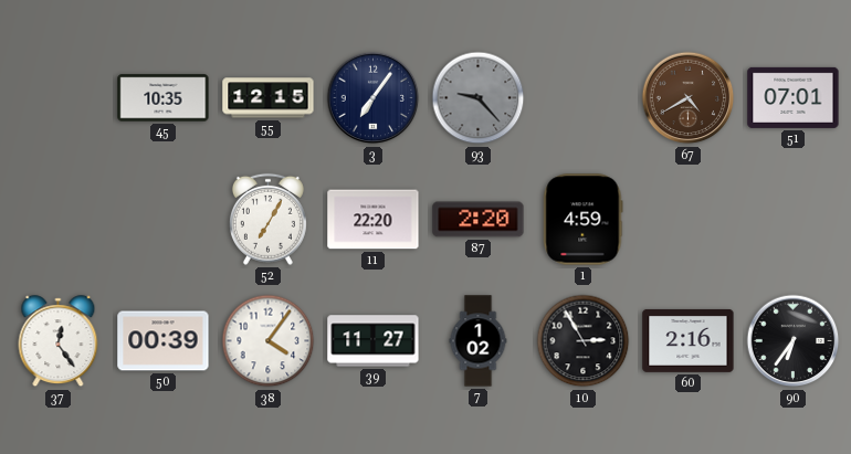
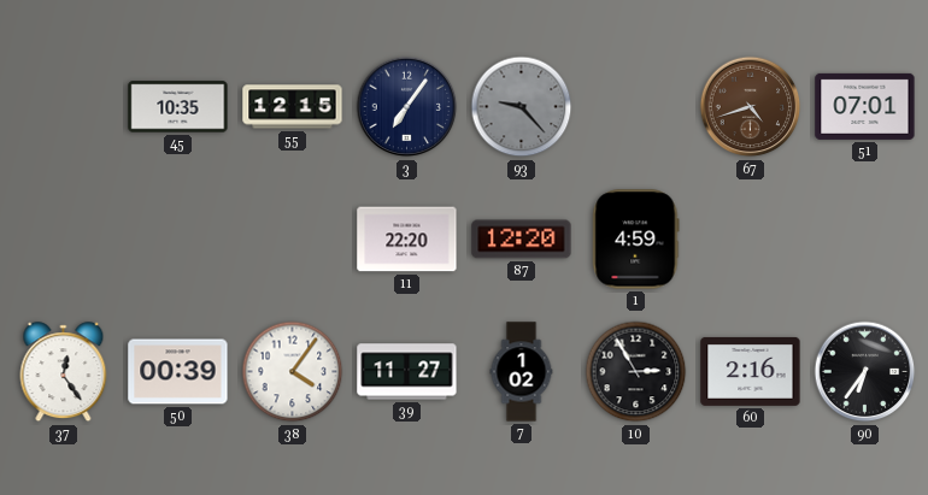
67: 4:40 -> 4:42 (751, 107)
52: 7:05 -> none (267, 219)
87: 2:20 -> 12:20 (522, 240)
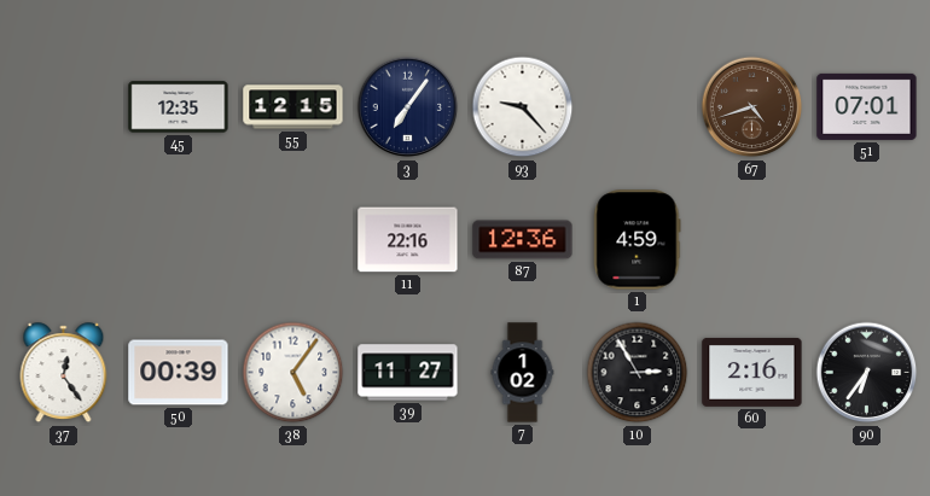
45: 10:35 -> 12:35 (179, 107)
93 dial: grey -> white (523, 107)
11: 22:20 -> 22:16 (408, 240)
87: 12:20 -> 12:36 (523, 240)
38: 4:06 -> 5:06 (293, 373)
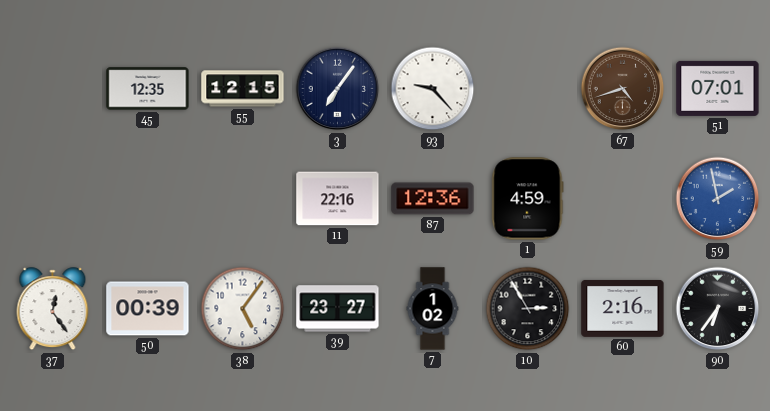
59: none -> 1:58 (718, 199)
39: 11:27 -> 23:27 (338, 309)
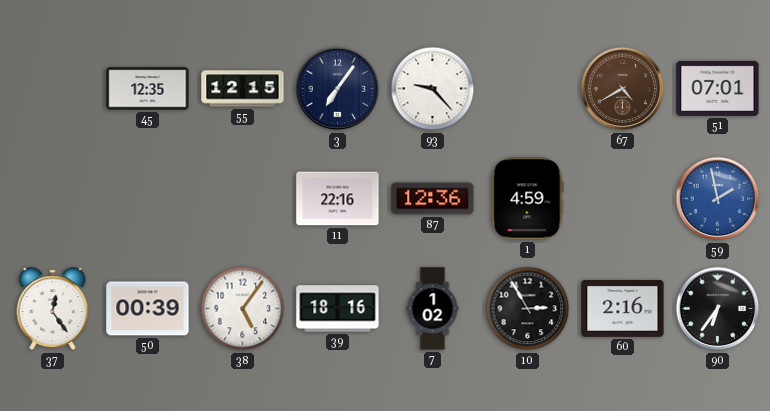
67: 4:42 -> 4:40 (623, 89)
39: 23:27 -> 18:16 (338, 309)
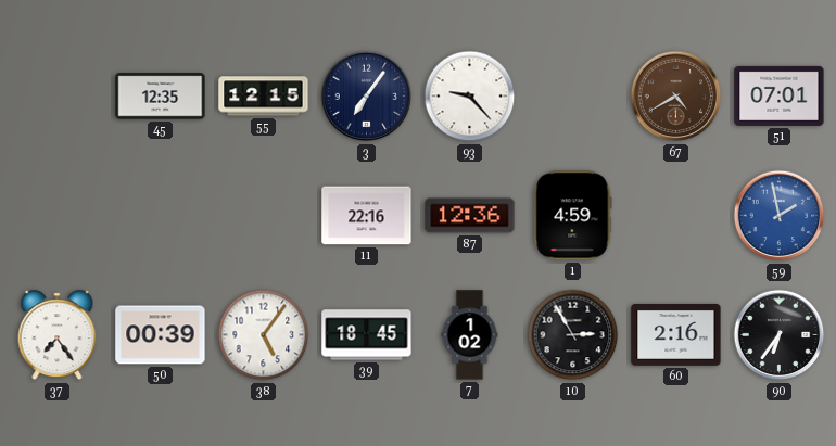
37: 12:24 -> 7:24 (58, 335)
39: 18:16 -> 18:45 (367, 335)
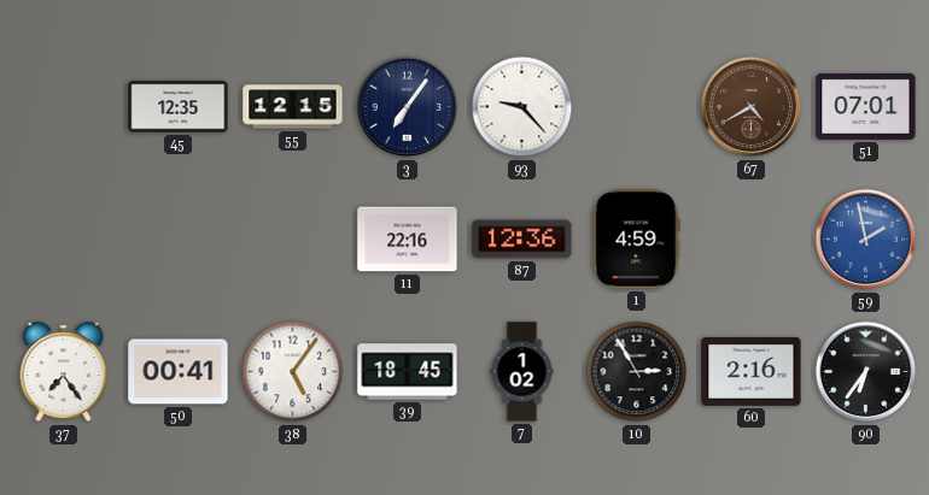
50: 00:39 -> 00:41 (179, 372)
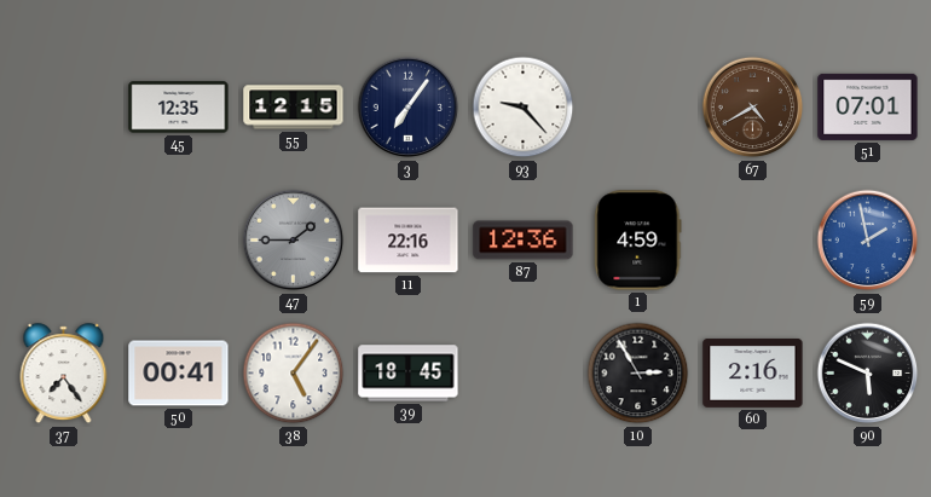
47: none -> 1:45 (294, 241)
7: 1:02 -> none (522, 372)
90: 6:36 -> 5:49 (868, 374)
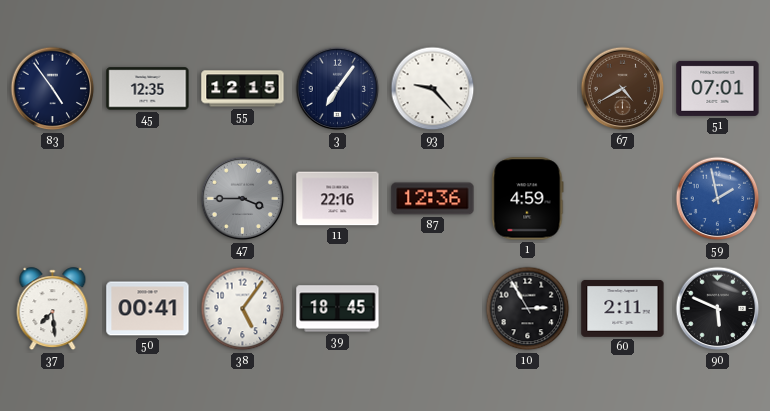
83: none -> 4:54 (53, 89)
47: 1:45 -> 3:45 (243, 199)
37: 7:24 -> 7:29 (53, 309)
60: 2:16 -> 2:11 (623, 308)
